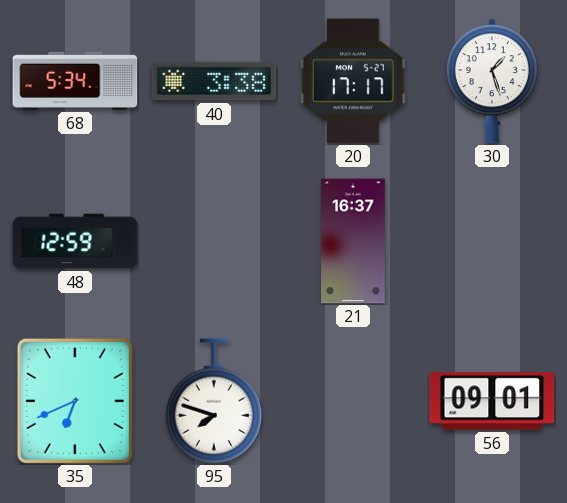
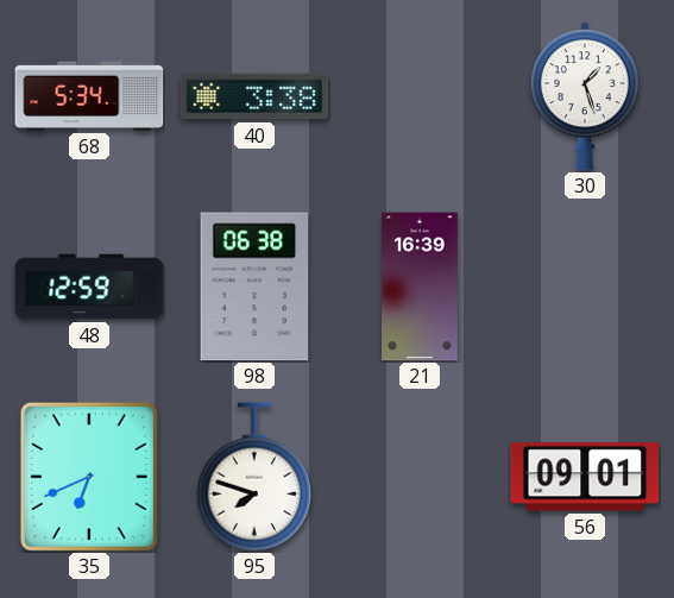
20: 17:17 -> none (353, 81)
98: none -> 06:38 (254, 287)
21: 16:37 -> 16:39 (421, 287)
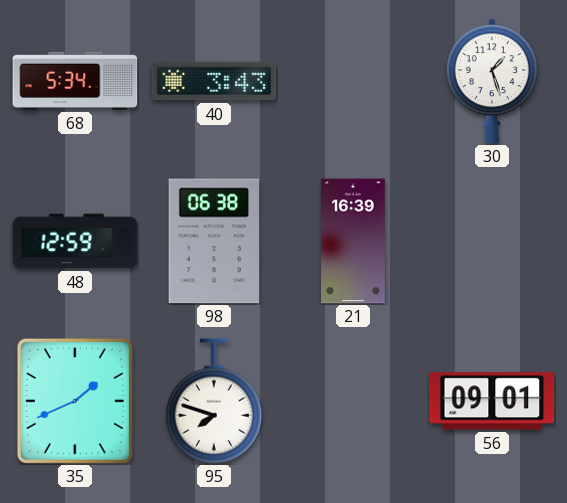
40: 3:38 -> 3:43 (214, 81)
35: 6:41 -> 1:41 (75, 401)
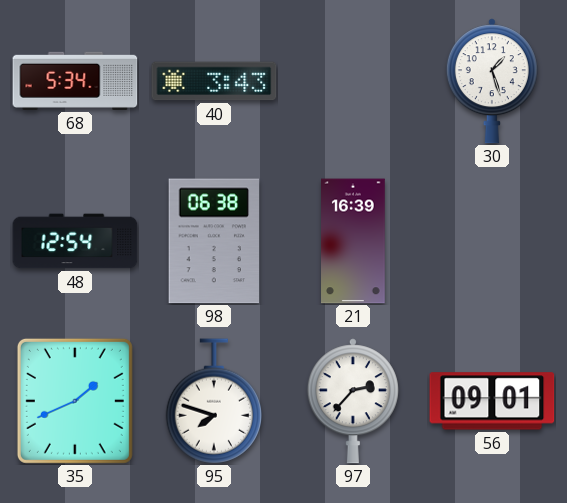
48: 12:59 -> 12:54 (75, 241)
97: none -> 2:37 (353, 401)
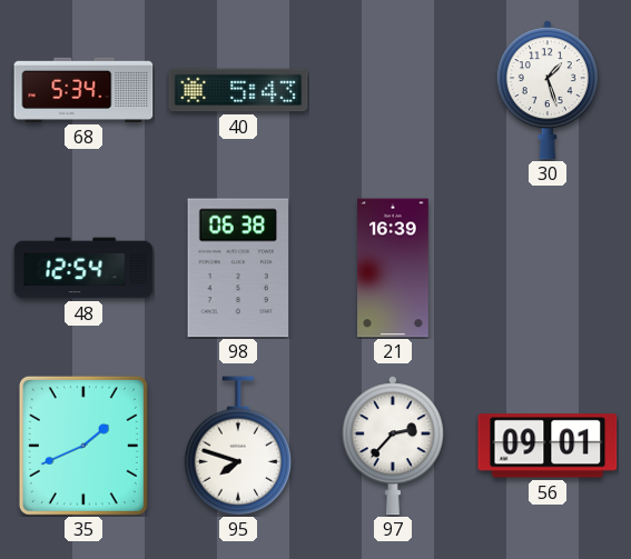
40: 3:43 -> 5:43 (238, 90)
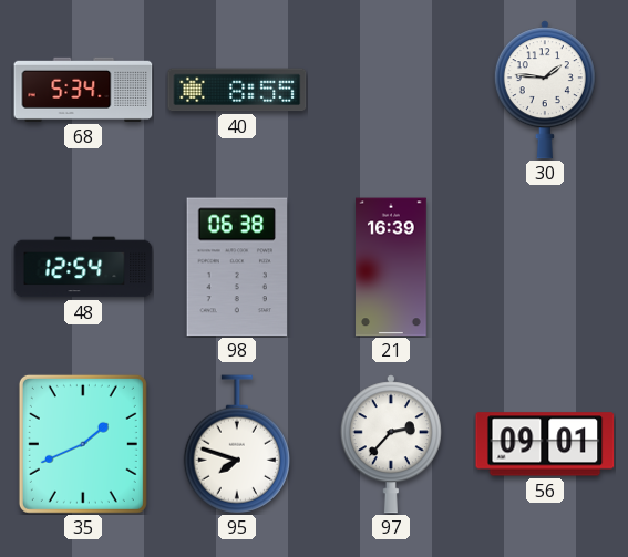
40: 5:43 -> 8:55 (237, 90)
30: 1:27 -> 1:46 (545, 90)
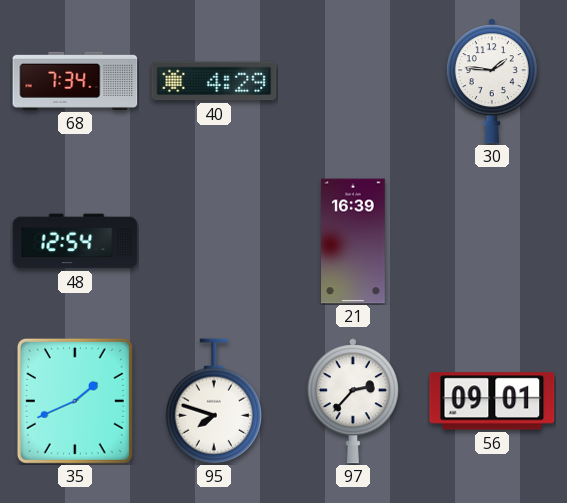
68: 5:34 -> 7:34 (75, 81)
40: 8:55 -> 4:29 (214, 81)
98: 06:38 -> none (237, 267)
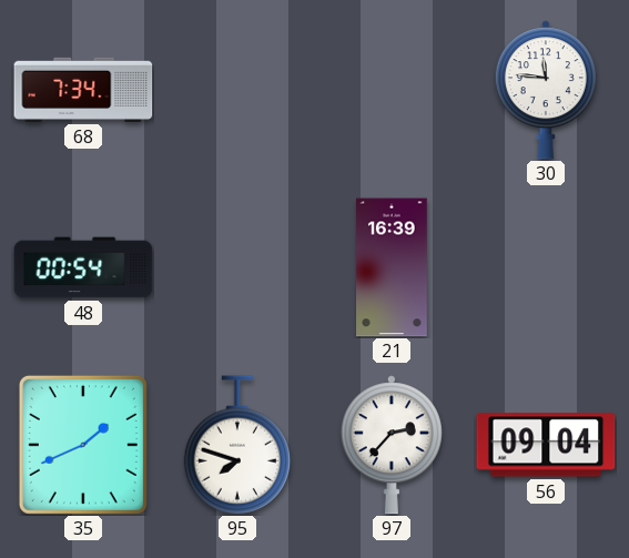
40: 4:29 -> none (214, 81)
30: 1:46 -> 11:46 (546, 90)
48: 12:54 -> 00:54 (83, 267)
56: 09:01 -> 09:04 (546, 445)
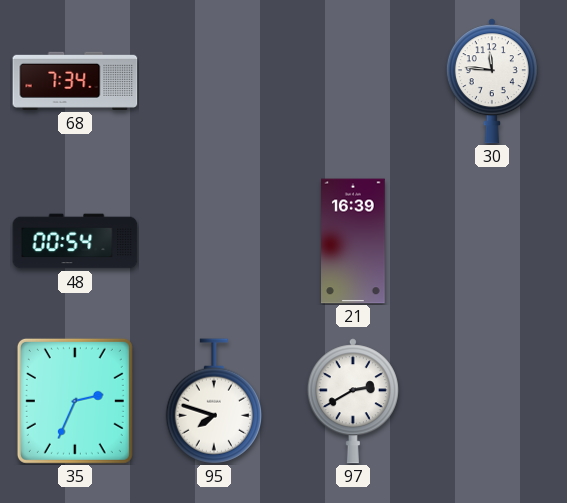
35: 1:41 -> 2:34 (75, 401)
97: 2:37 -> 2:40 (353, 401)
56: 09:04 -> none (546, 445)
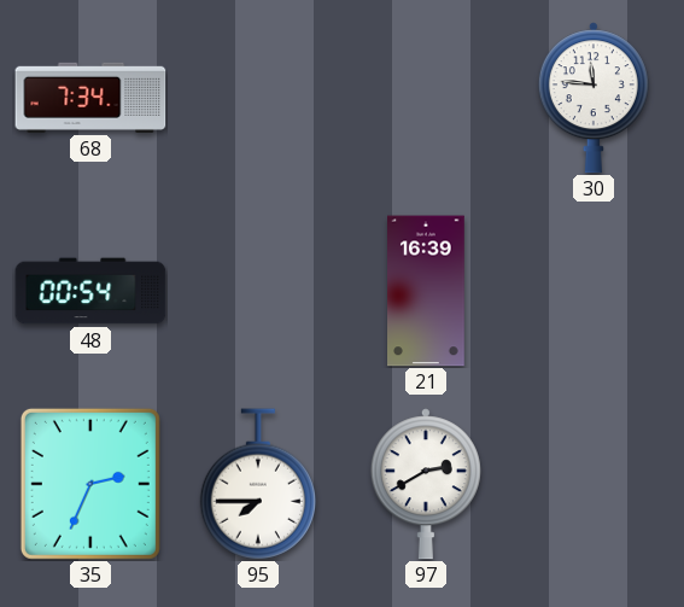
95: 7:48 -> 7:45 (257, 484)
